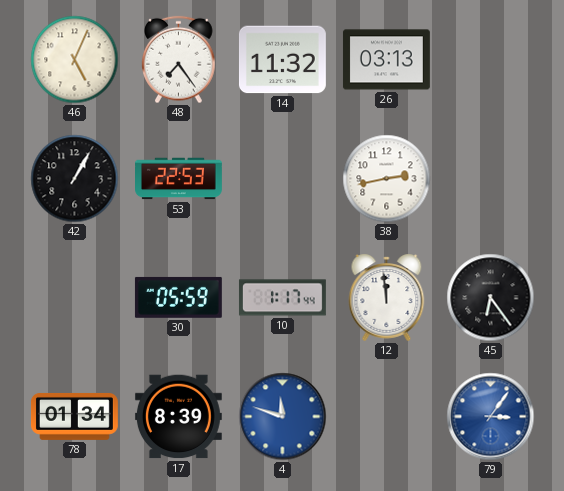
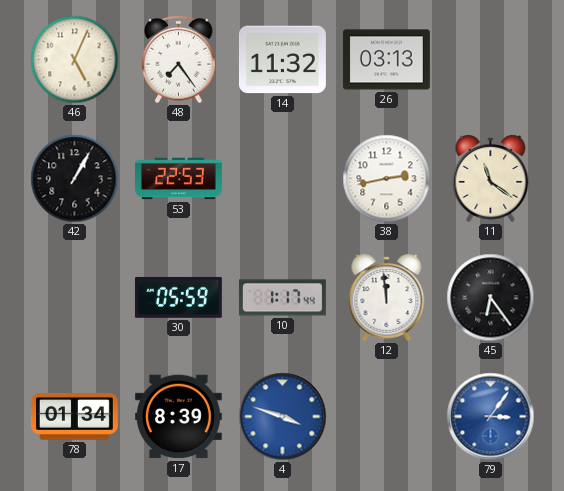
11: none -> 11:21 (491, 178)
4: 11:48 -> 3:48 (283, 417)
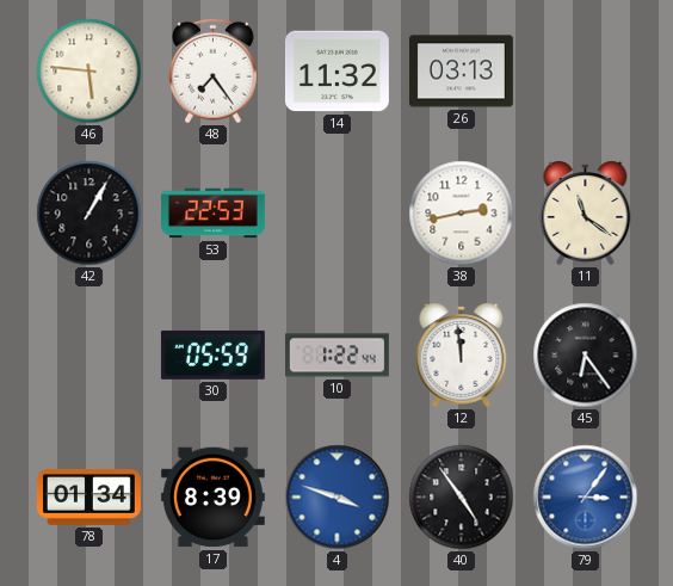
46: 5:04 -> 5:46 (89, 72)
10: 1:17 -> 1:22 (336, 356)
40: none -> 4:54 (462, 498)
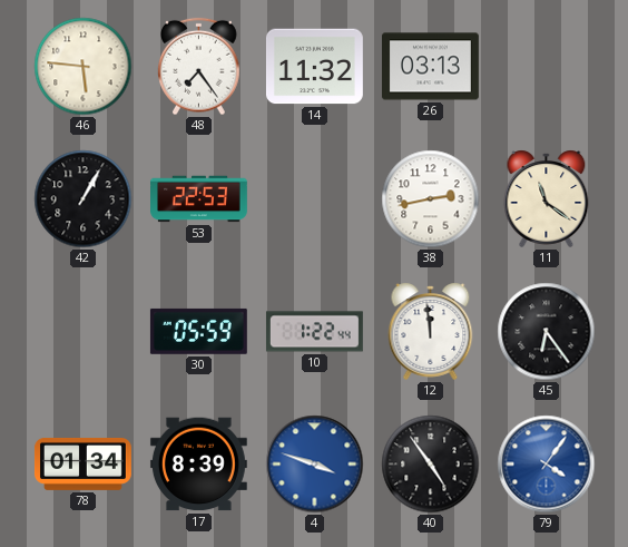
79: 3:06 -> 4:06 (547, 465)
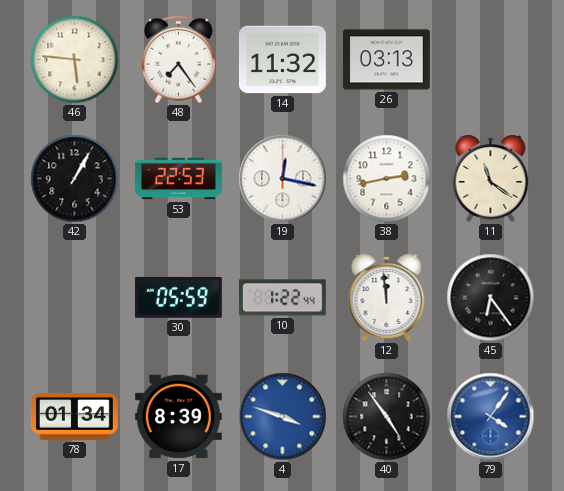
19: none -> 12:17 (283, 179)
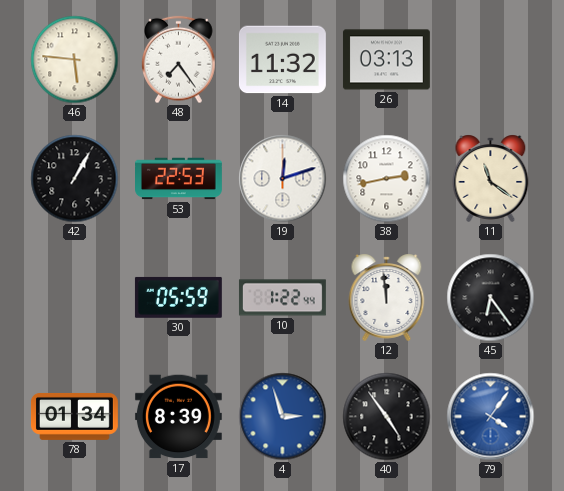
19: 12:17 -> 12:12 (283, 179)
4: 3:48 -> 2:57 (283, 417)
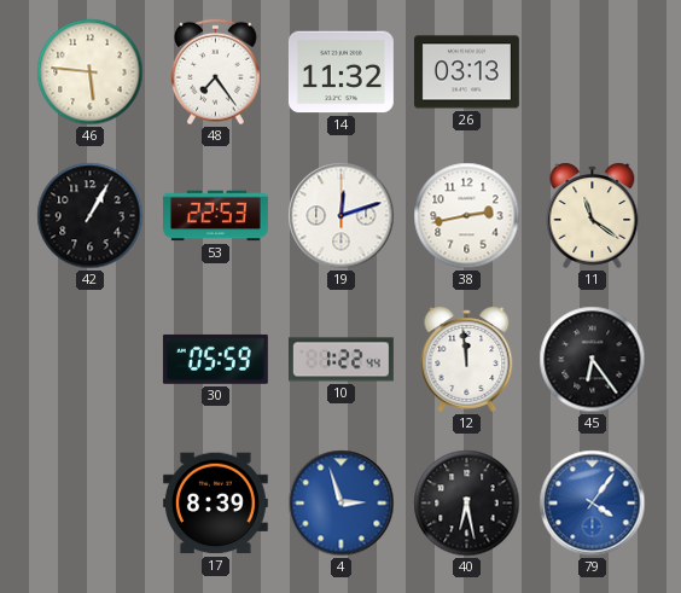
78: 01:34 -> none (74, 416)
40: 4:54 -> 6:28 (467, 504)
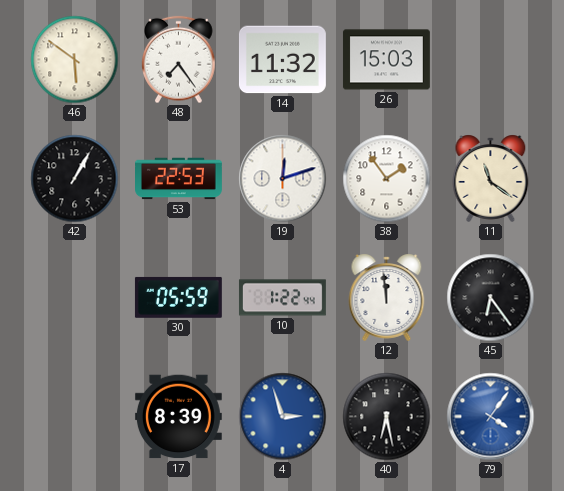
46: 5:46 -> 5:51 (75, 60)
26: 03:13 -> 15:03 (386, 60)
38: 2:43 -> 1:54 (387, 179)
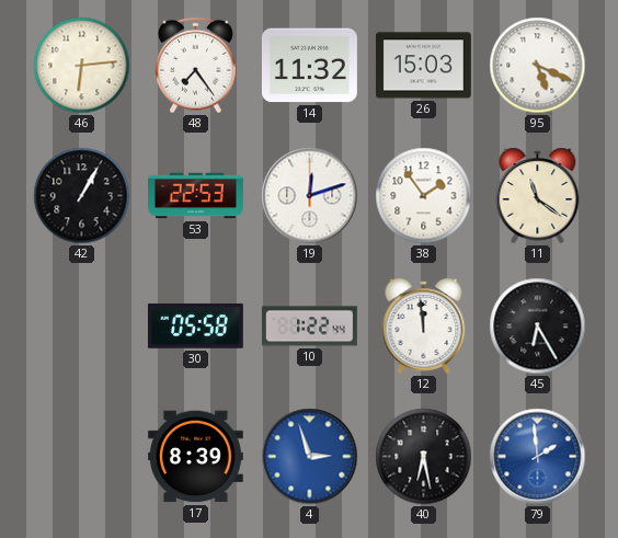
46: 5:51 -> 6:14 (82, 66)
95: none -> 5:19 (538, 66)
30: 05:59 -> 05:58 (195, 325)
45: 6:24 -> 6:25 (538, 327)
79: 4:06 -> 1:59 (538, 457)
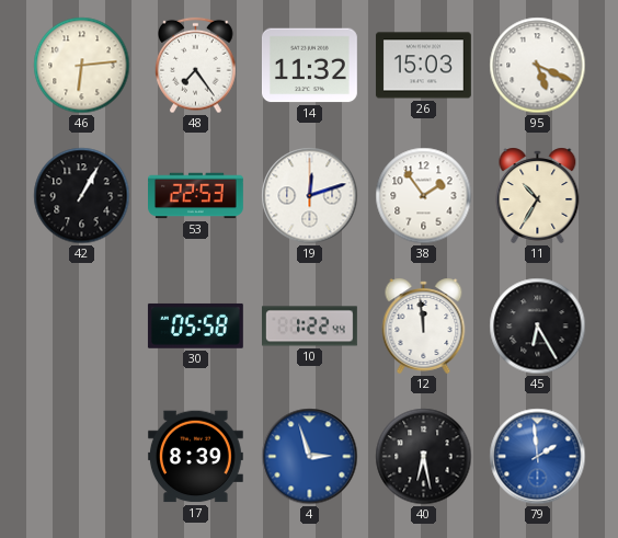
11: 11:21 -> 10:35 (538, 195)
